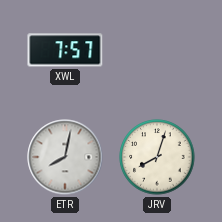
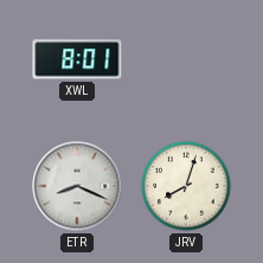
XWL: 7:57 -> 8:01 (77, 59)
ETR: 8:02 -> 8:19 (77, 186)
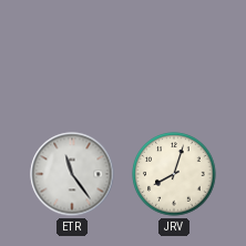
XWL: 8:01 -> none (77, 59)
ETR: 8:19 -> 11:24 (72, 174)
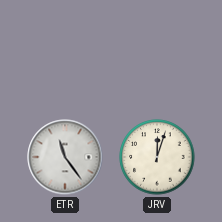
JRV: 8:03 -> 12:03 (157, 157)
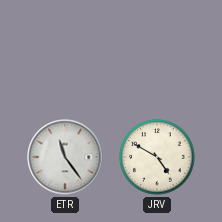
JRV: 12:03 -> 4:50 (157, 157)
